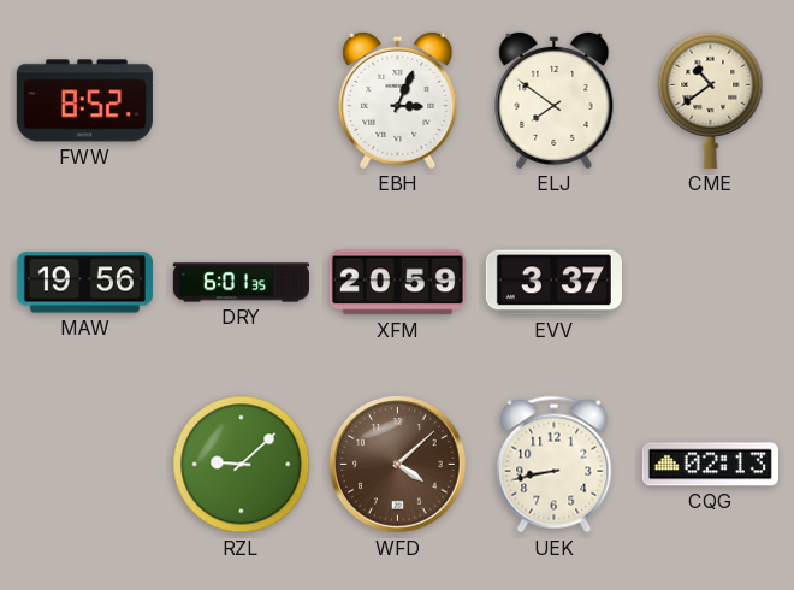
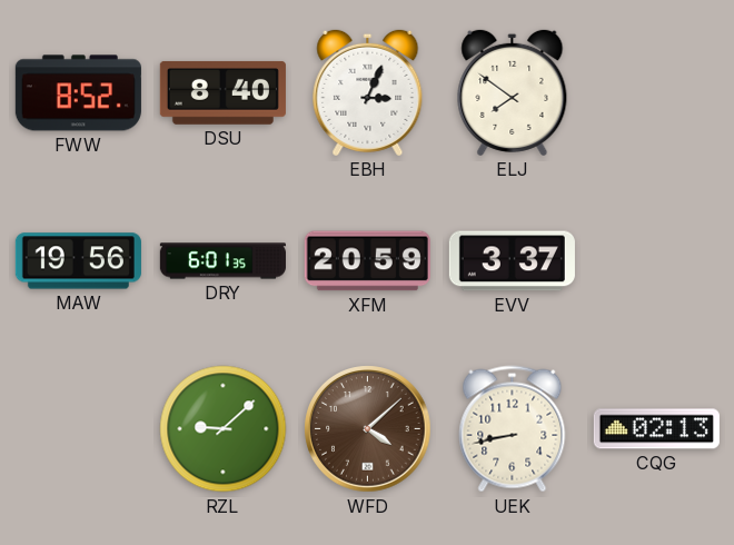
DSU: none -> 8:40 (222, 92)
CME: 10:39 -> none (711, 100)
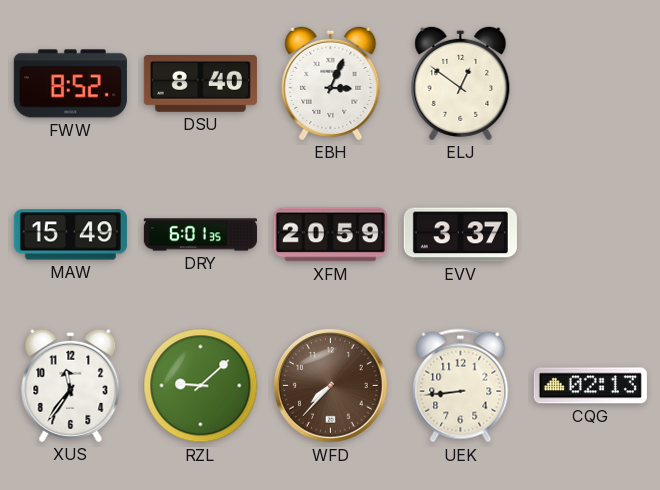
ELJ: 7:51 -> 12:51 (461, 83)
MAW: 19:56 -> 15:49 (70, 235)
XUS: none -> 11:36 (71, 385)
WFD: 4:08 -> 7:37 (331, 386)
UEK: 8:43 -> 8:44 (461, 386)
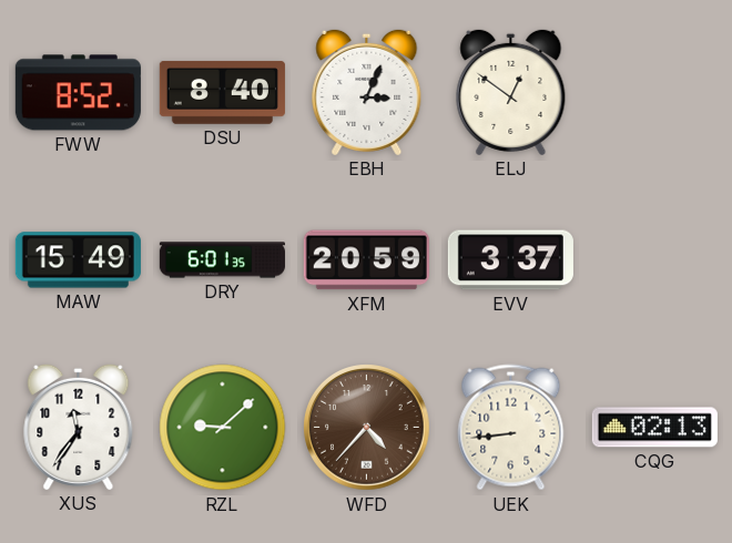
WFD: 7:37 -> 4:37 (367, 428)
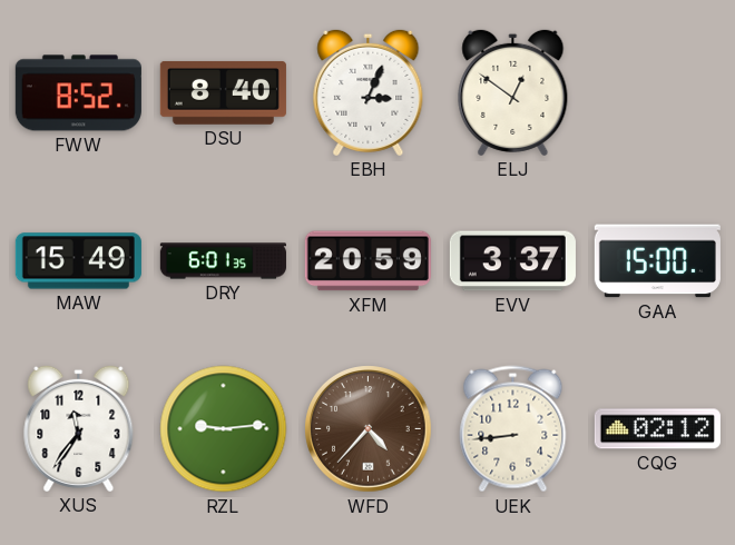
GAA: none -> 15:00 (657, 261)
RZL: 9:08 -> 9:14 (224, 429)
CQG: 02:13 -> 02:12 (657, 429)
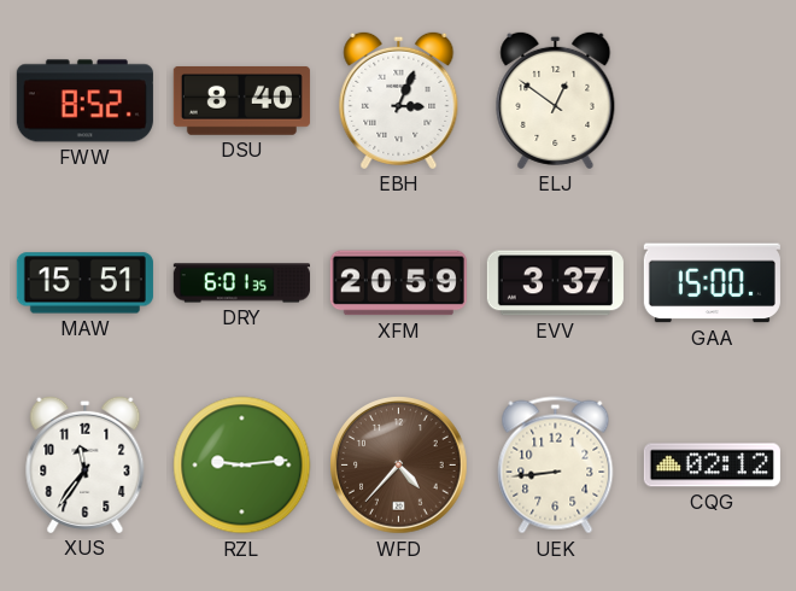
MAW: 15:49 -> 15:51 (84, 283)
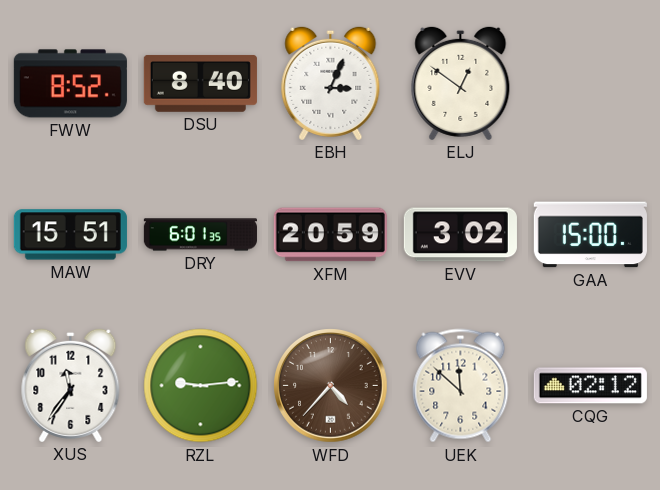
EVV: 3:37 -> 3:02 (460, 235)
UEK: 8:44 -> 11:52 (461, 386)
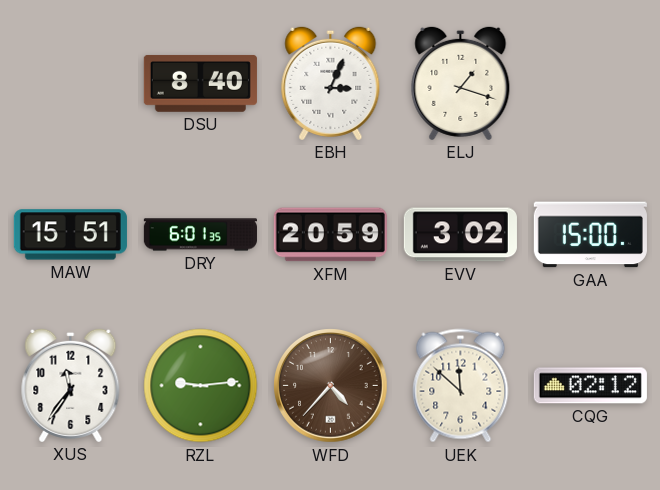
FWW: 8:52 -> none (70, 84)
ELJ: 12:51 -> 1:18 (461, 83)
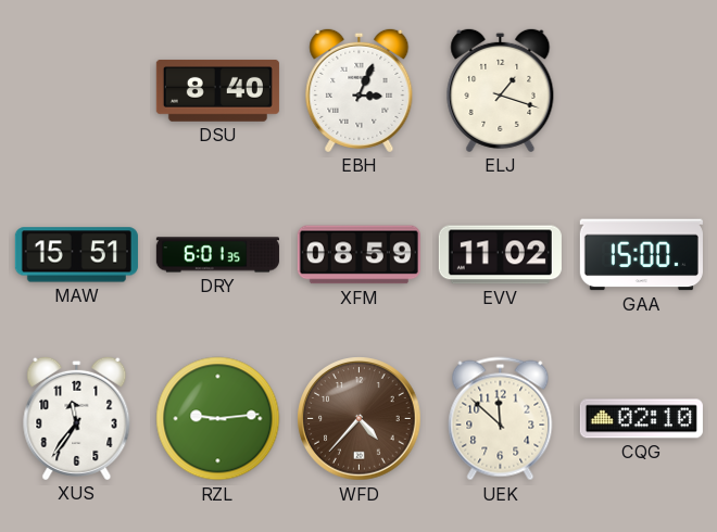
XFM: 20:59 -> 08:59 (358, 255)
EVV: 3:02 -> 11:02 (500, 255)
CQG: 02:12 -> 02:10 (641, 419)
